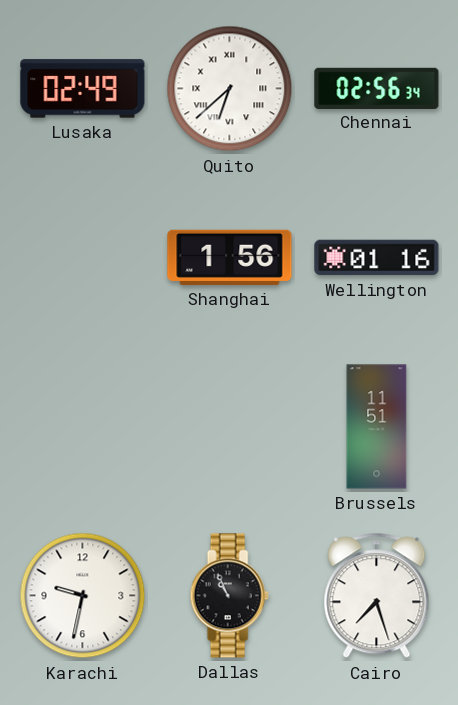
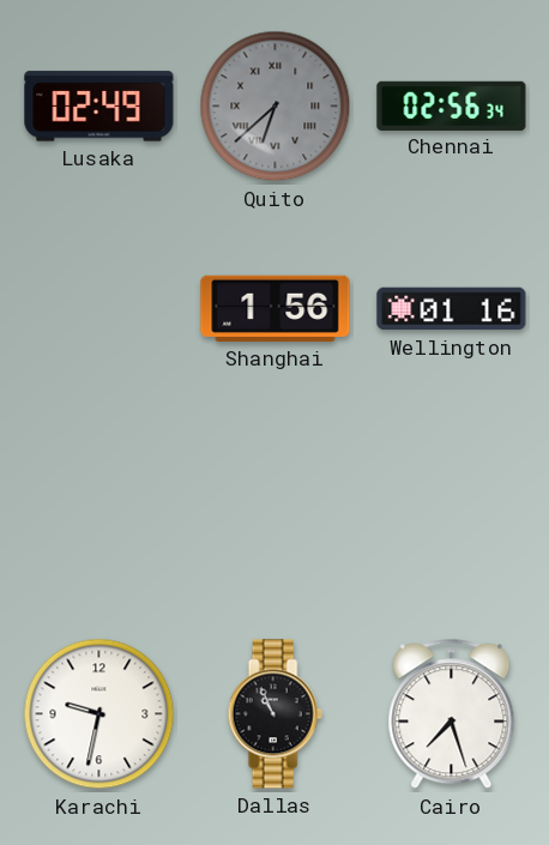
Quito dial: white -> grey (276, 107)
Brussels: 11:51 -> none (377, 427)
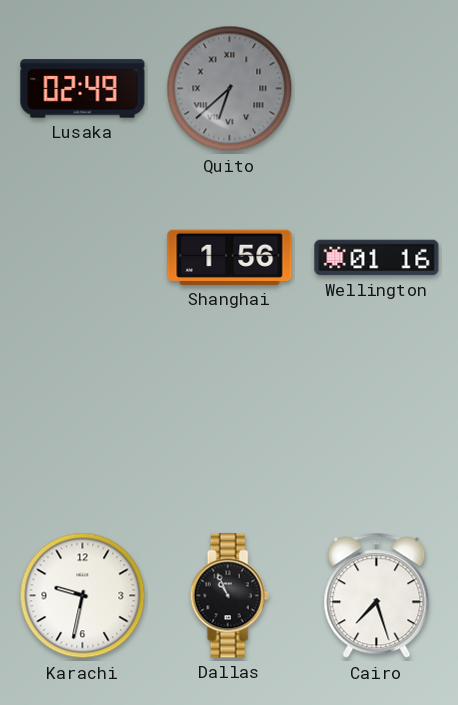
Chennai: 02:56 -> none (452, 105)
